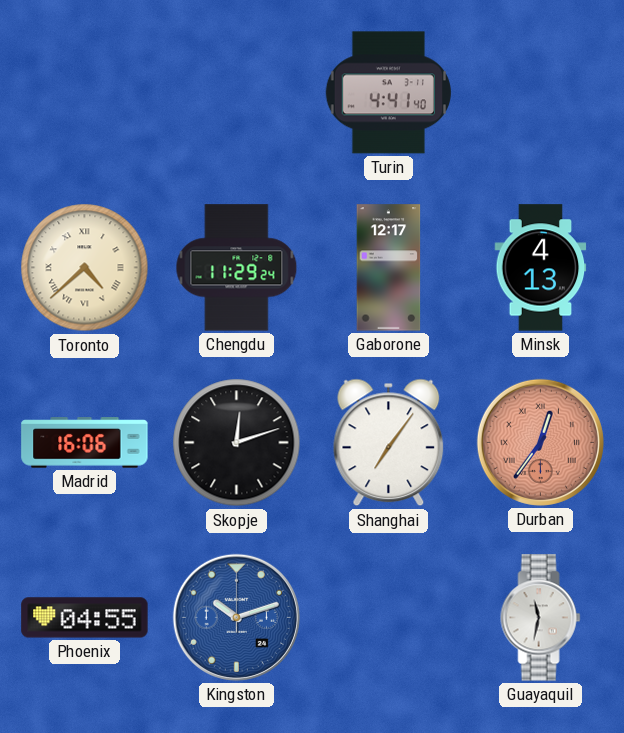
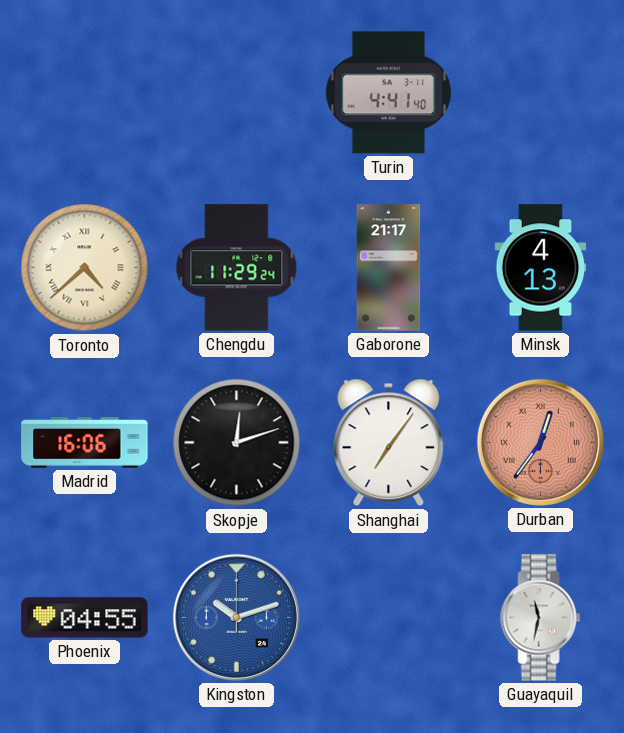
Gaborone: 12:17 -> 21:17 (389, 268)
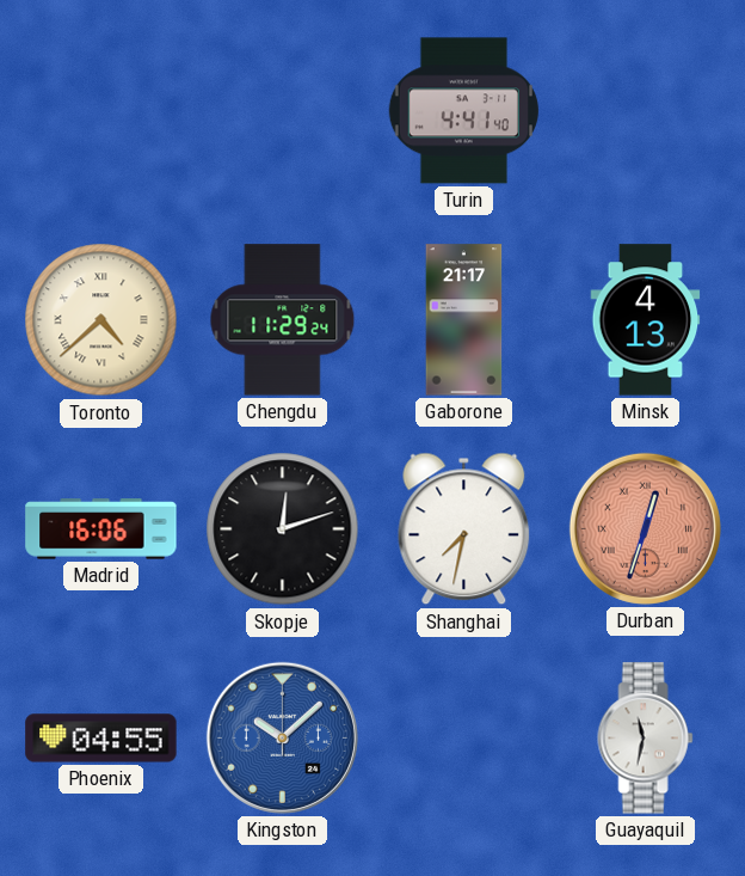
Shanghai: 7:06 -> 7:32 (464, 529)
Durban: 12:36 -> 12:33 (645, 528)
Kingston: 10:12 -> 10:08 (282, 737)
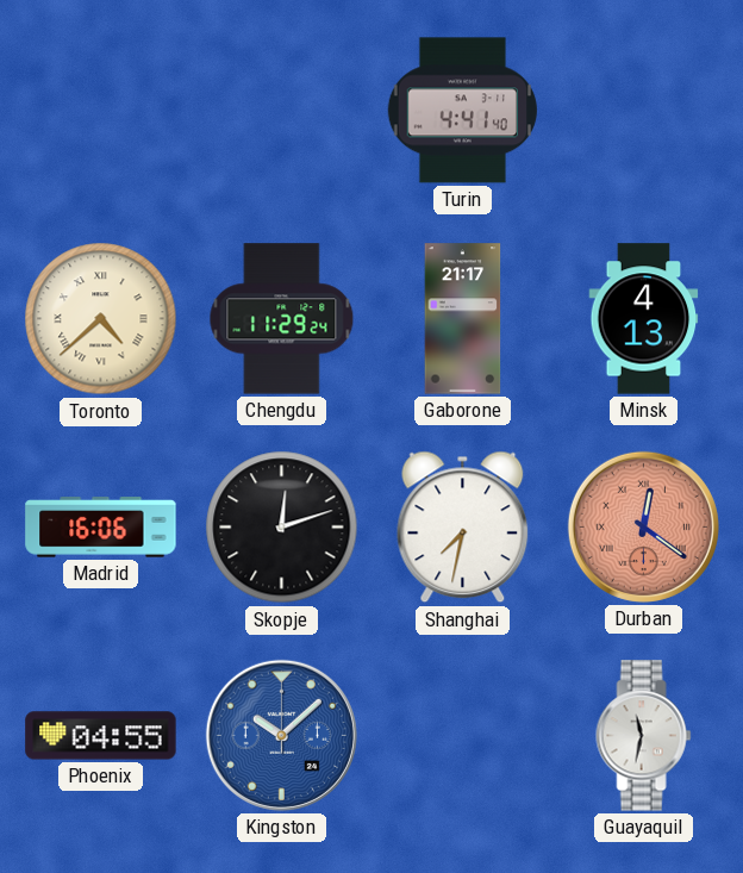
Durban: 12:33 -> 12:21 (643, 526)
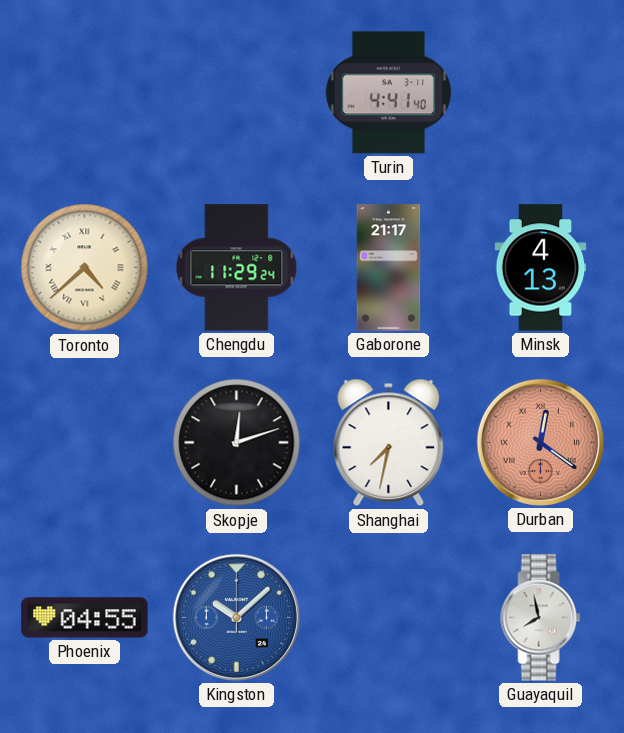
Madrid: 16:06 -> none (101, 528)
Guayaquil: 11:32 -> 7:58 (541, 618)
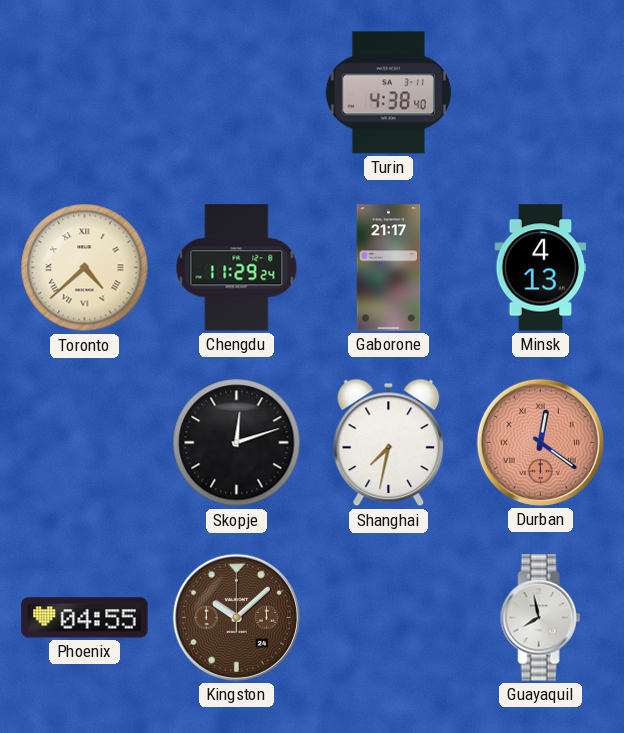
Turin: 4:41 -> 4:38 (388, 93)
Kingston dial: blue -> brown (236, 617)
